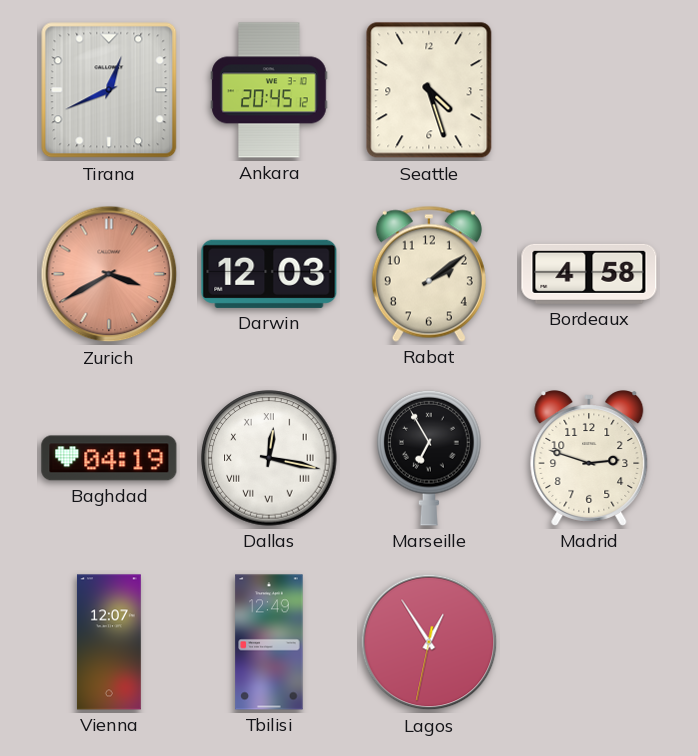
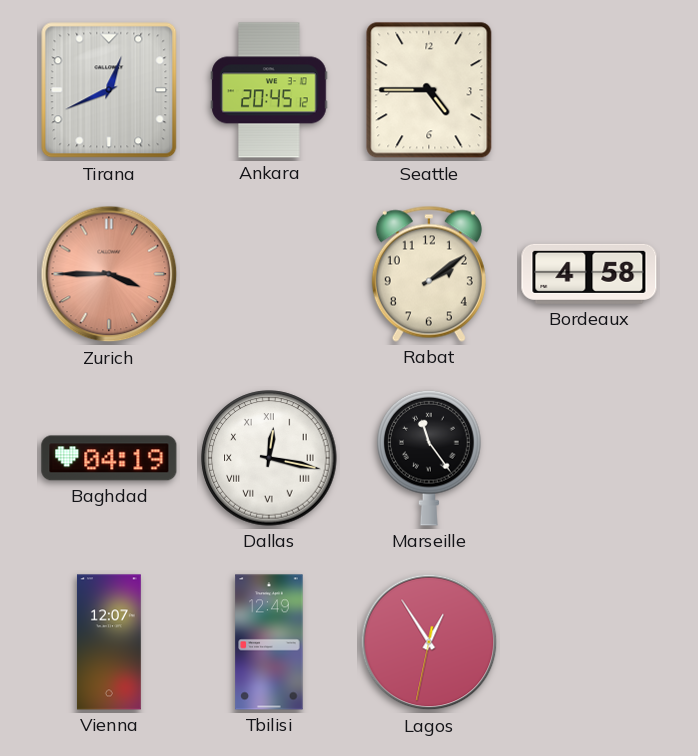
Seattle: 4:27 -> 4:45 (429, 90)
Zurich: 3:40 -> 3:45 (109, 274)
Darwin: 12:03 -> none (269, 274)
Marseille: 6:55 -> 11:24 (429, 458)
Madrid: 2:48 -> none (589, 459)
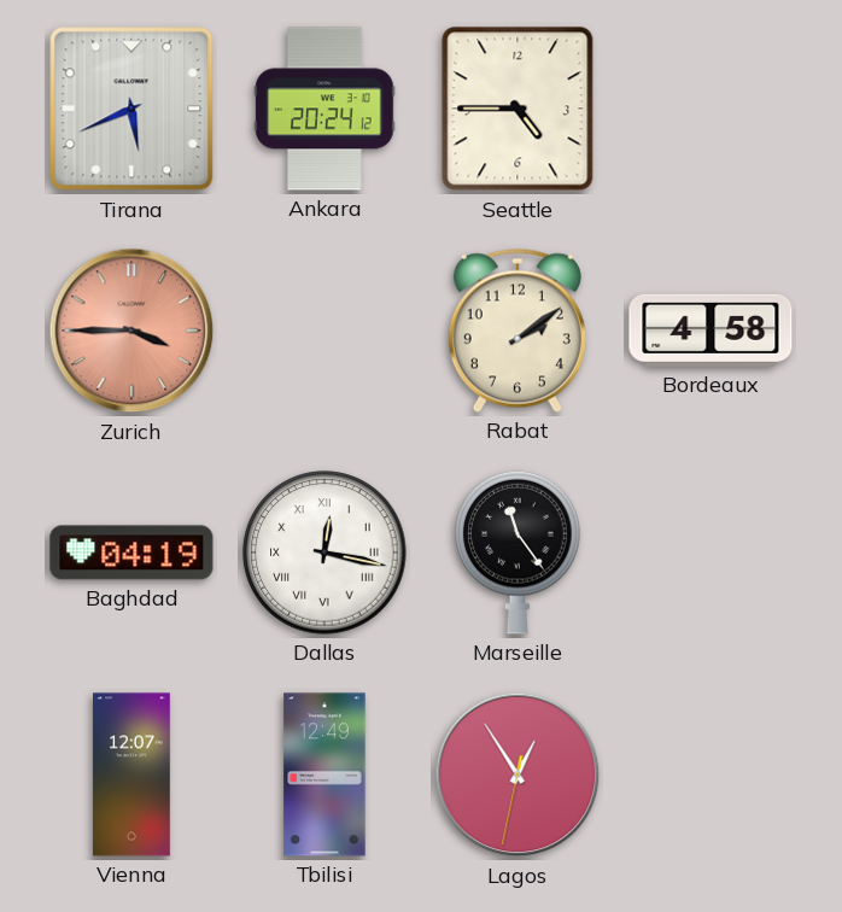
Tirana: 12:41 -> 5:41 (131, 109)
Ankara: 20:45 -> 20:24 (324, 109)
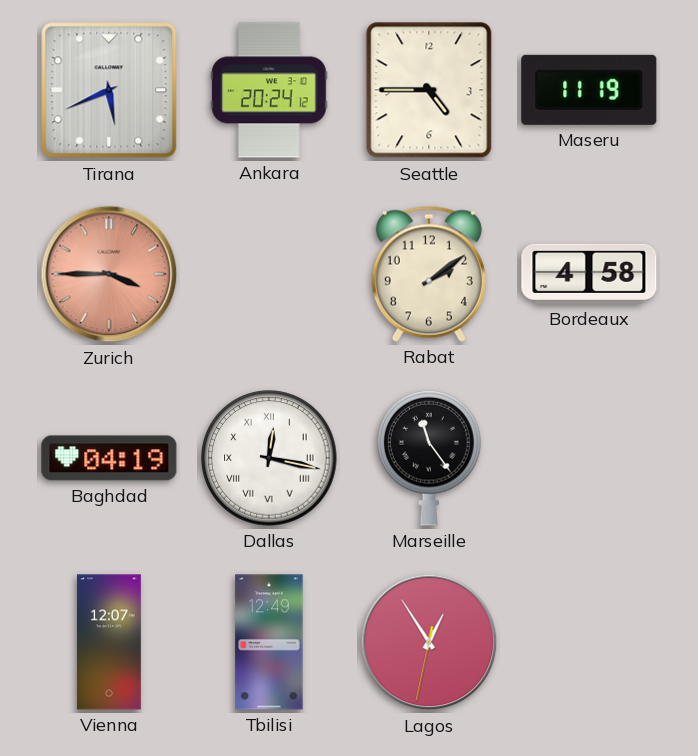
Maseru: none -> 11:19 (589, 90)
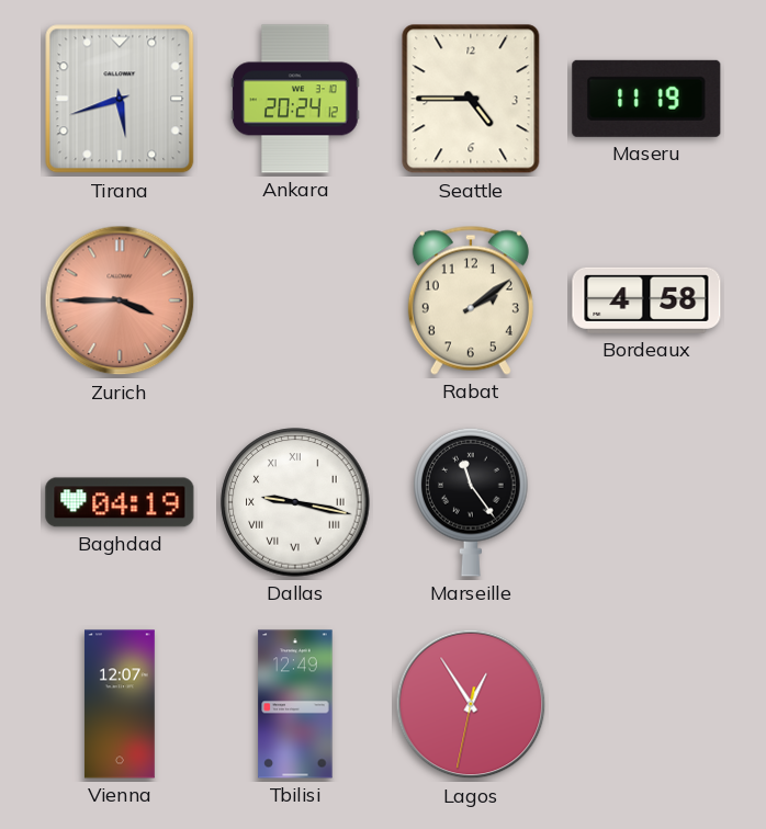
Tirana: 5:41 -> 5:42 (120, 99)
Dallas: 12:17 -> 9:17 (295, 502)
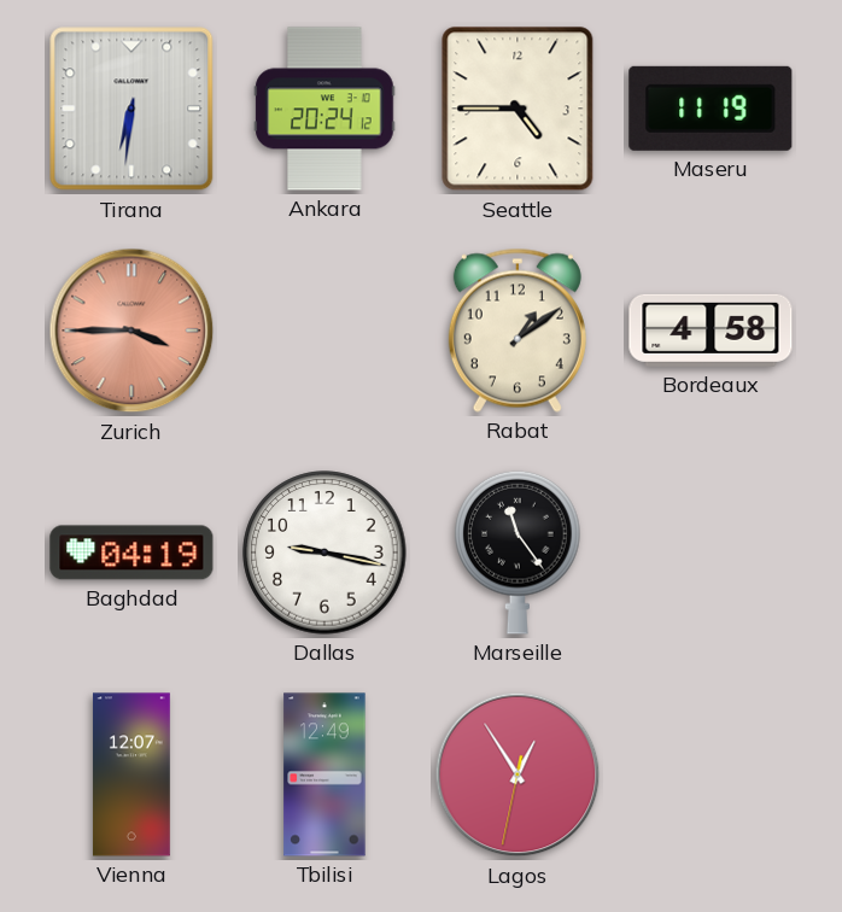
Tirana: 5:42 -> 6:31 (131, 109)
Rabat: 2:09 -> 1:09 (518, 331)
Dallas numerals: Roman -> Arabic (324, 553)
